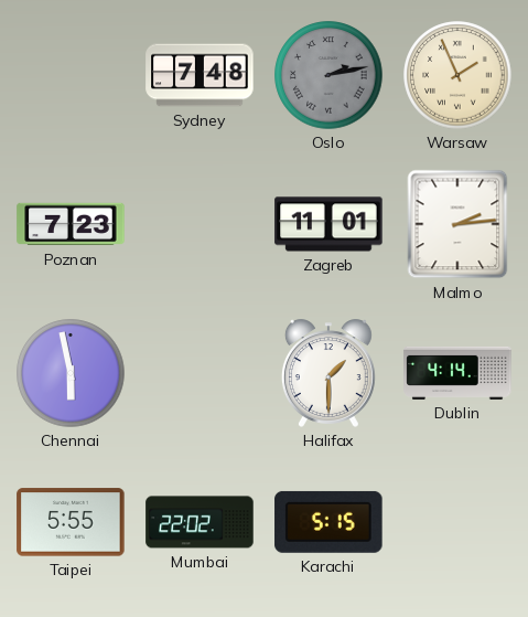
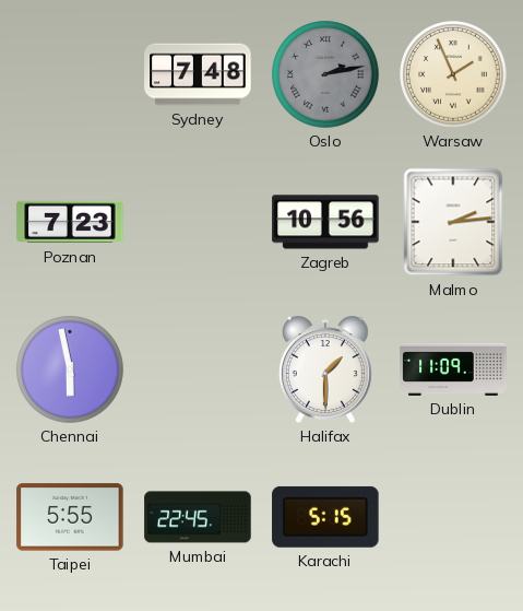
Zagreb: 11:01 -> 10:56 (325, 222)
Dublin: 4:14 -> 11:09 (453, 369)
Mumbai: 22:02 -> 22:45 (198, 517)
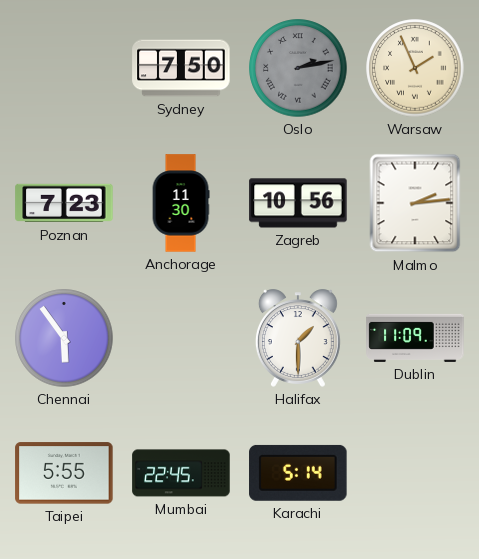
Sydney: 7:48 -> 7:50 (181, 68)
Anchorage: none -> 11:30 (181, 203)
Chennai: 5:58 -> 5:54 (64, 338)
Karachi: 5:15 -> 5:14 (298, 473)
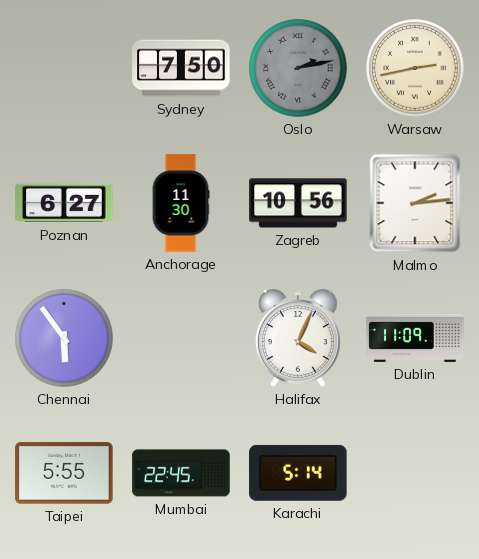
Warsaw: 1:56 -> 2:43 (415, 68)
Poznan: 7:23 -> 6:27 (64, 203)
Halifax: 1:30 -> 4:04 (298, 338)
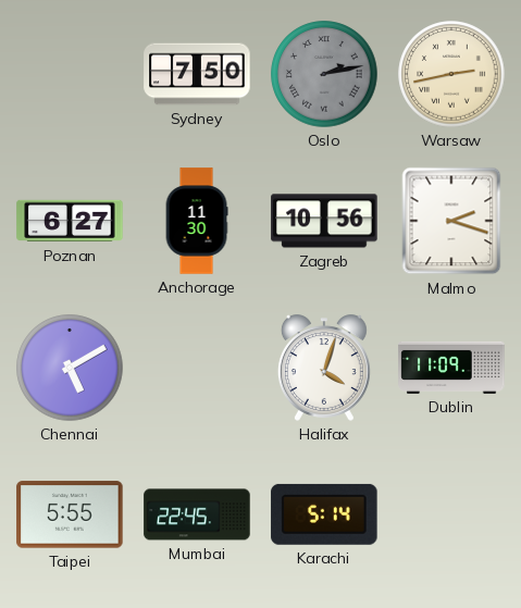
Malmo: 2:14 -> 2:18 (451, 221)
Chennai: 5:54 -> 5:10 (70, 368)
Halifax: 4:04 -> 4:03 (324, 368)
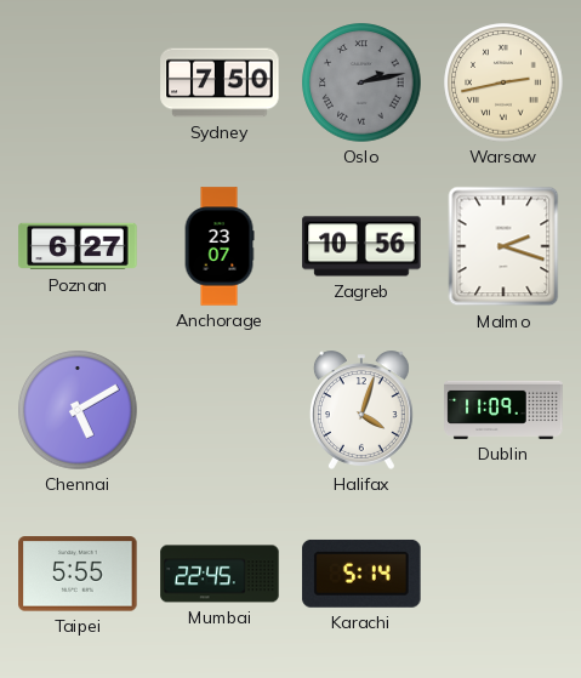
Anchorage: 11:30 -> 23:07 (220, 246)
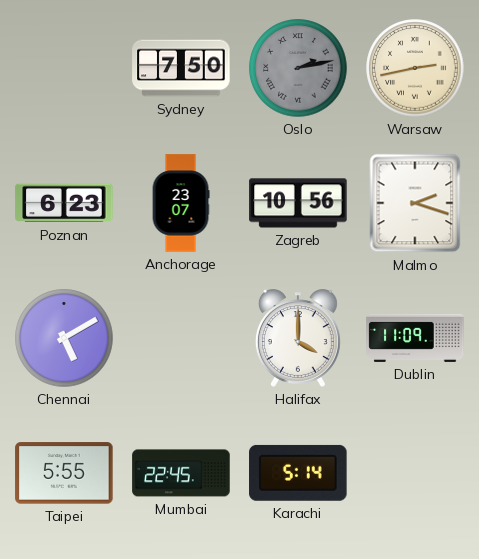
Poznan: 6:27 -> 6:23 (64, 203)
Halifax: 4:03 -> 4:00 (298, 338)
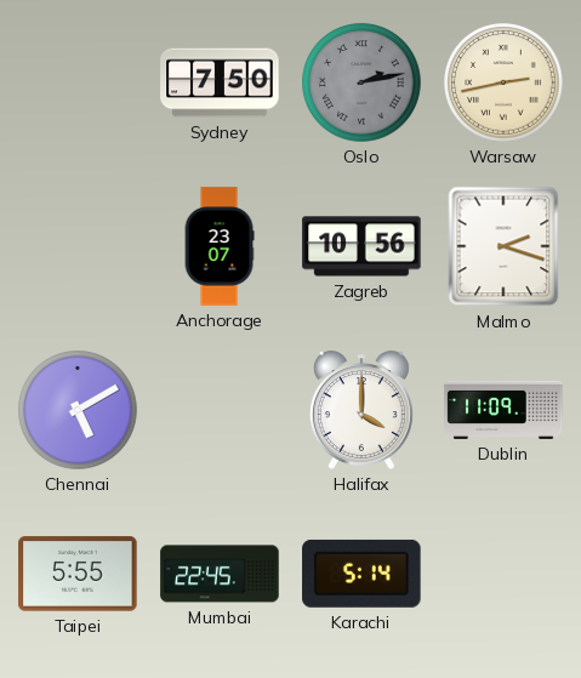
Poznan: 6:23 -> none (64, 203)
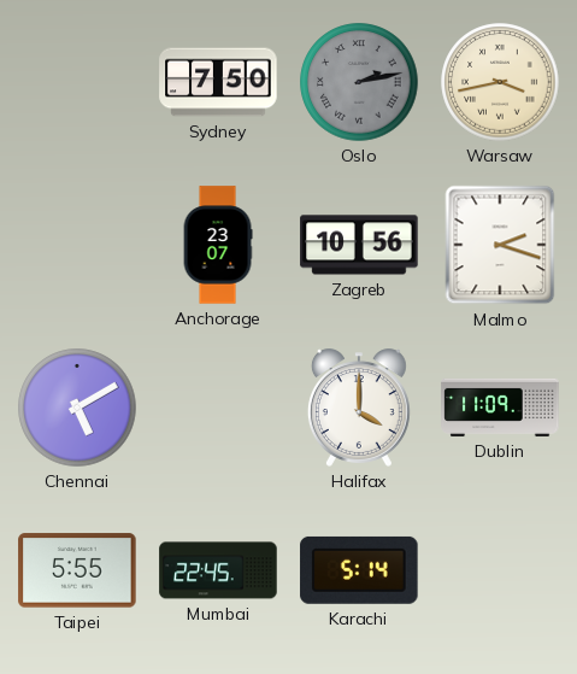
Warsaw: 2:43 -> 3:43 (500, 82)
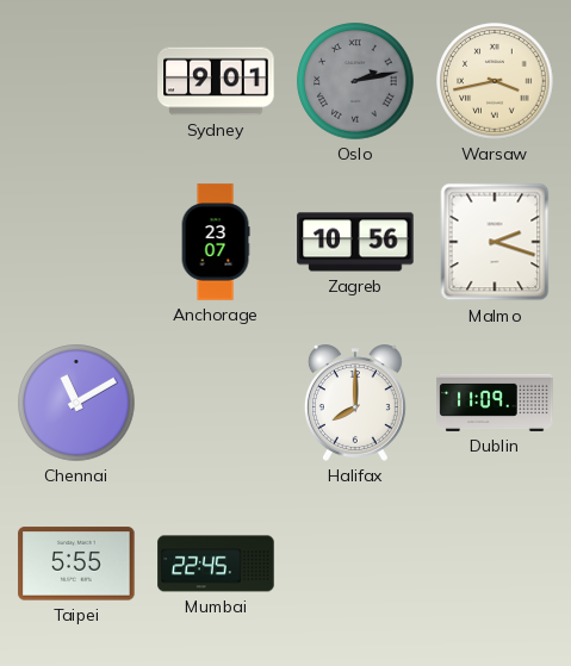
Sydney: 7:50 -> 9:01 (216, 81)
Chennai: 5:10 -> 11:10 (76, 403)
Halifax: 4:00 -> 8:00 (355, 403)
Karachi: 5:14 -> none (359, 570)
